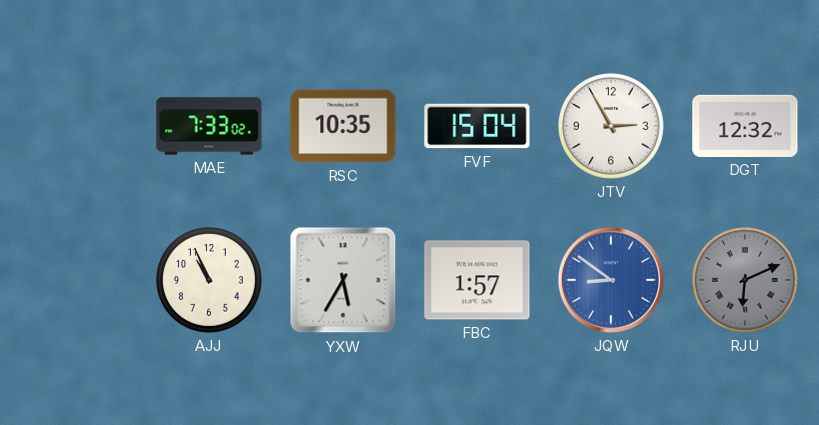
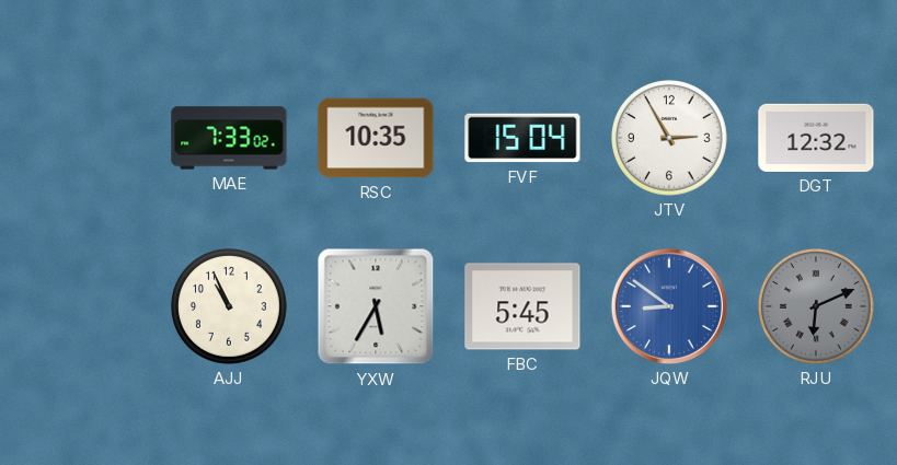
FBC: 1:57 -> 5:45 (522, 306)
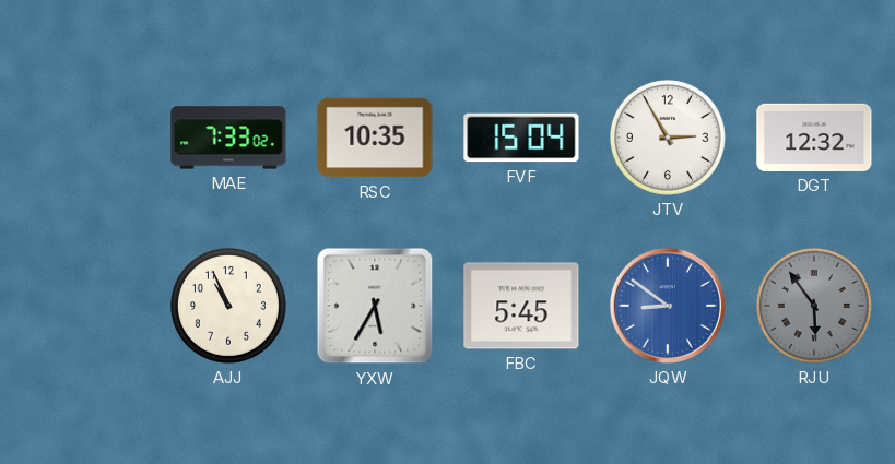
RJU: 6:11 -> 5:54 (815, 307)
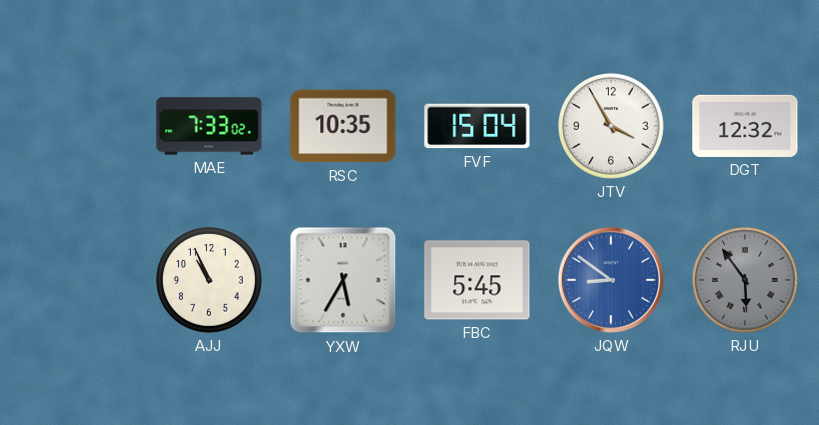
JTV: 2:55 -> 3:55 (612, 127)
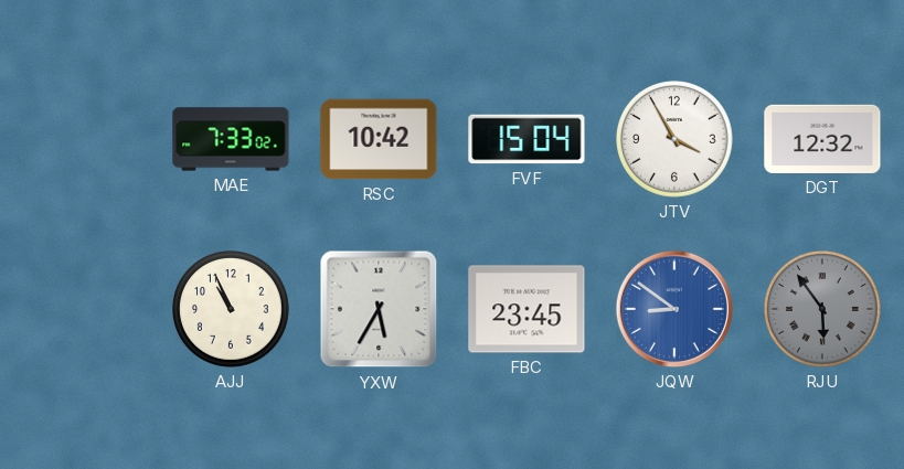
RSC: 10:35 -> 10:42 (379, 139)
FBC: 5:45 -> 23:45 (527, 309)
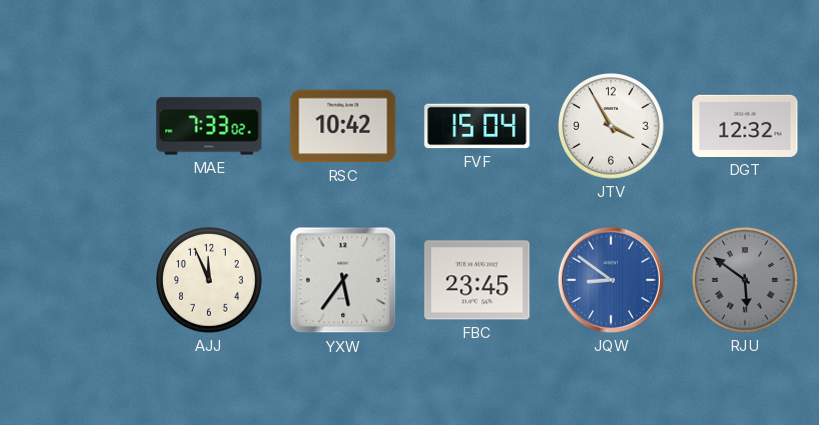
AJJ: 10:56 -> 11:56 (210, 281)
YXW: 5:35 -> 5:36 (343, 280)
RJU: 5:54 -> 5:51 (746, 281)
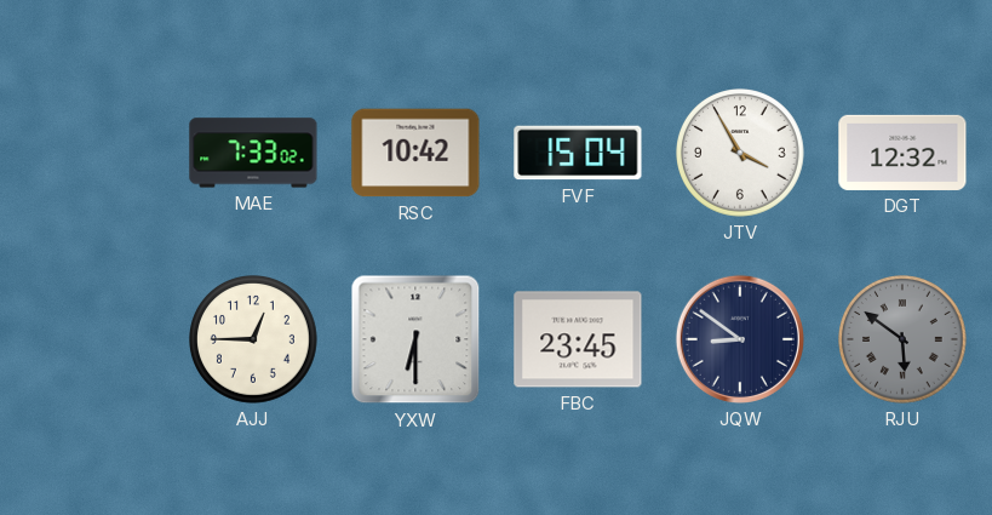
AJJ: 11:56 -> 12:45 (254, 341)
YXW: 5:36 -> 6:30 (415, 339)
JQW dial: blue -> navy (740, 339)
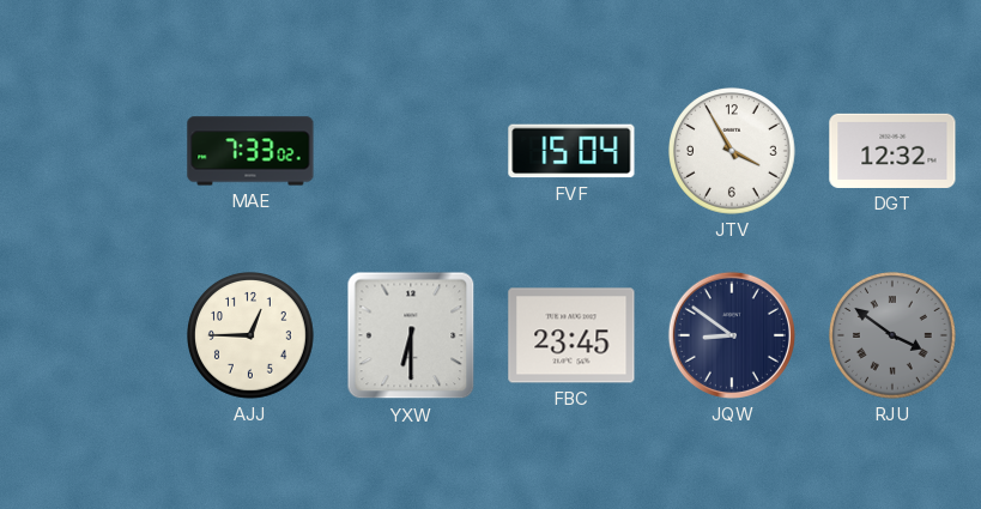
RSC: 10:42 -> none (415, 153)
RJU: 5:51 -> 3:51 (894, 337)
